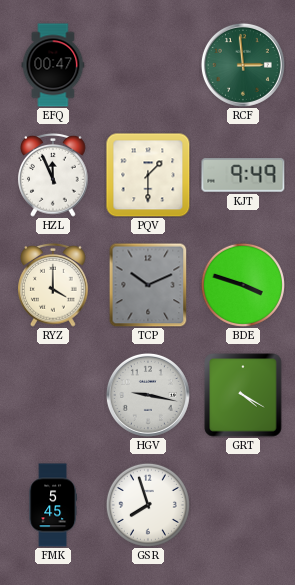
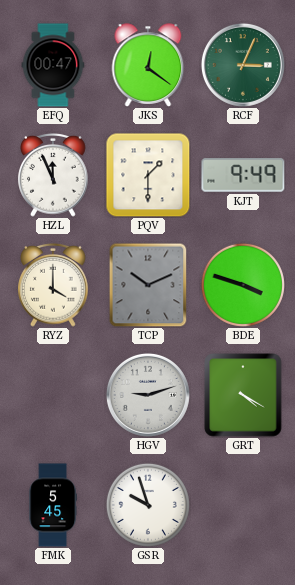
JKS: none -> 12:21 (148, 65)
RCF: 2:59 -> 3:04 (243, 65)
HGV: 9:17 -> 9:12 (148, 395)
GSR: 7:57 -> 9:57 (148, 505)
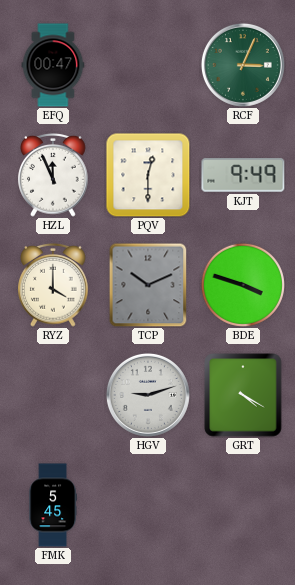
JKS: 12:21 -> none (148, 65)
PQV: 1:30 -> 12:30 (148, 175)
GSR: 9:57 -> none (148, 505)
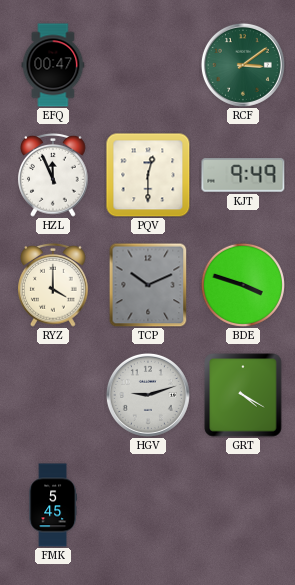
RCF: 3:04 -> 3:09 (243, 65)
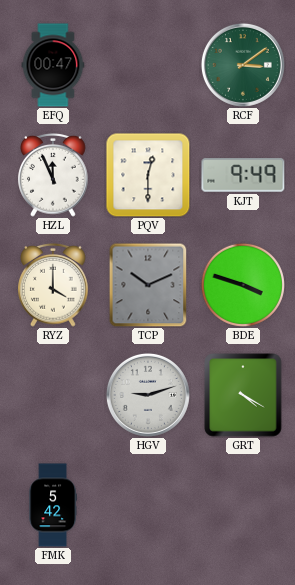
FMK: 5:45 -> 5:42 (52, 505)
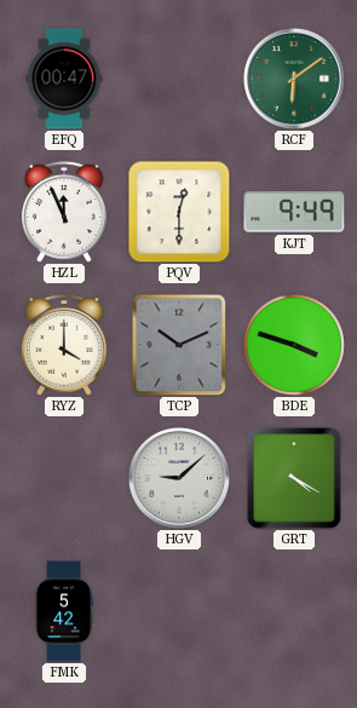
RCF: 3:09 -> 6:09 (294, 79)
HGV: 9:12 -> 9:08 (179, 478)
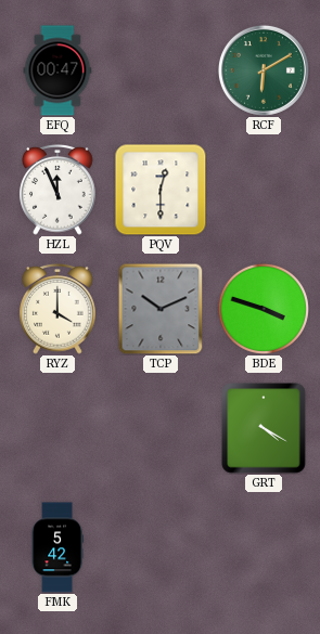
RCF: 6:09 -> 6:10 (264, 70)
KJT: 9:49 -> none (294, 212)
HGV: 9:08 -> none (179, 478)
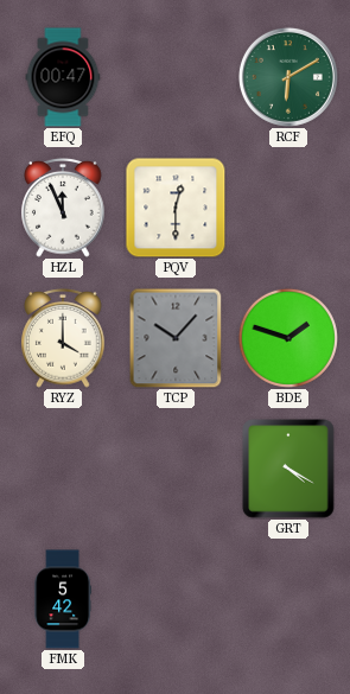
TCP: 10:11 -> 10:07 (176, 338)
BDE: 3:48 -> 1:48 (288, 338)
